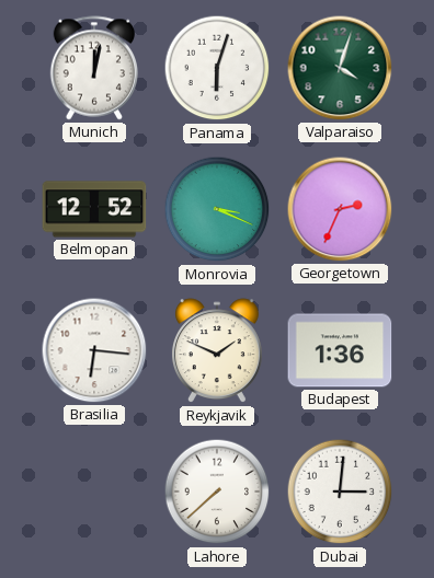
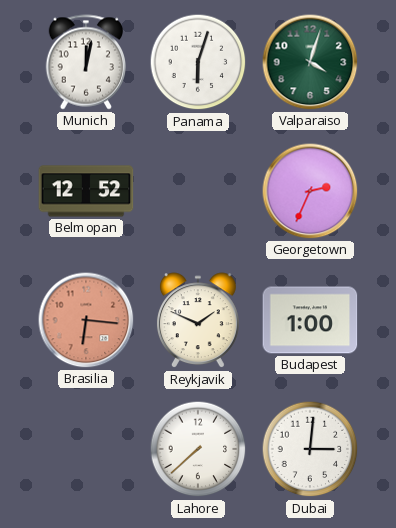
Monrovia: 3:19 -> none (217, 209)
Brasilia dial: white -> salmon (86, 320)
Budapest: 1:36 -> 1:00 (310, 320)
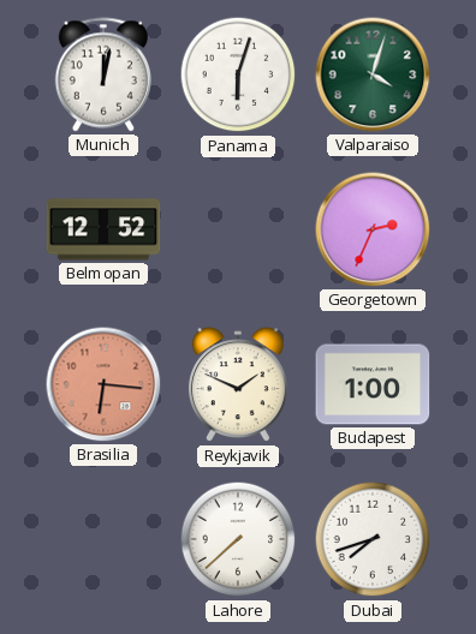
Dubai: 3:01 -> 7:42 (373, 539)
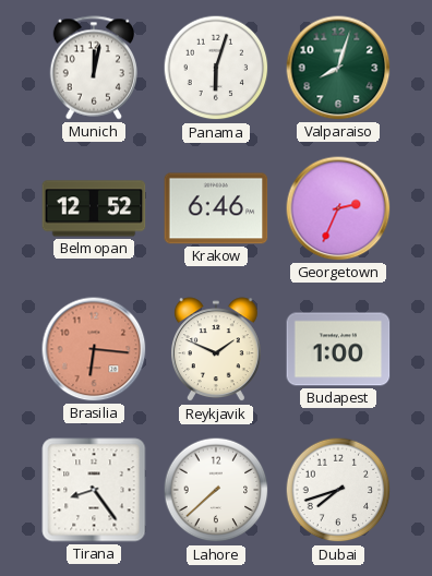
Valparaiso: 4:03 -> 8:03 (338, 68)
Krakow: none -> 6:46 (216, 208)
Tirana: none -> 8:24 (94, 490)
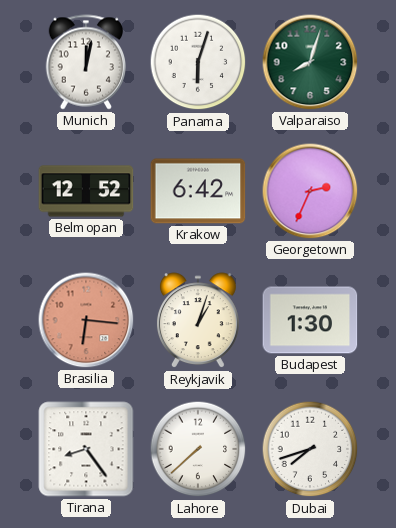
Krakow: 6:46 -> 6:42 (198, 191)
Reykjavik: 1:49 -> 1:03 (198, 321)
Budapest: 1:00 -> 1:30 (310, 320)
